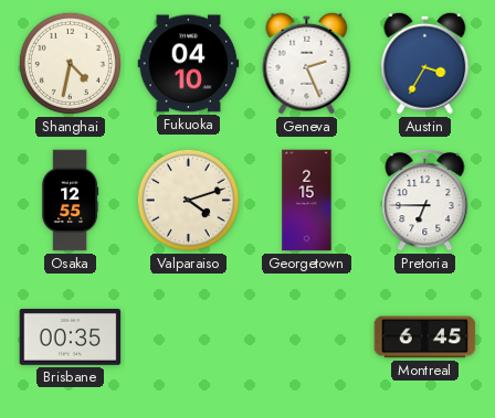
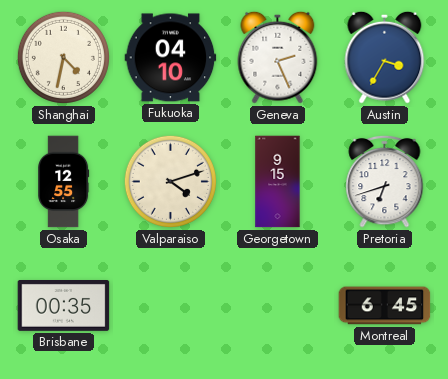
Georgetown: 2:15 -> 9:15 (278, 182)
Pretoria: 6:45 -> 6:42 (385, 181)
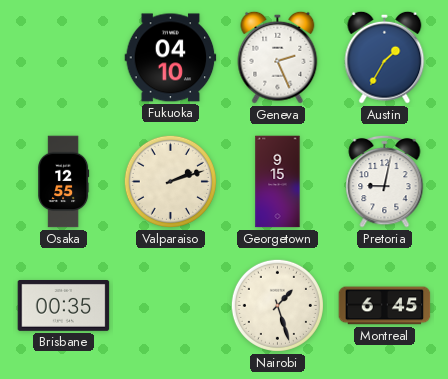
Shanghai: 4:32 -> none (63, 57)
Austin: 3:35 -> 1:35 (385, 57)
Valparaiso: 4:12 -> 2:12 (170, 181)
Pretoria: 6:42 -> 9:02 (385, 181)
Nairobi: none -> 1:27 (277, 305)
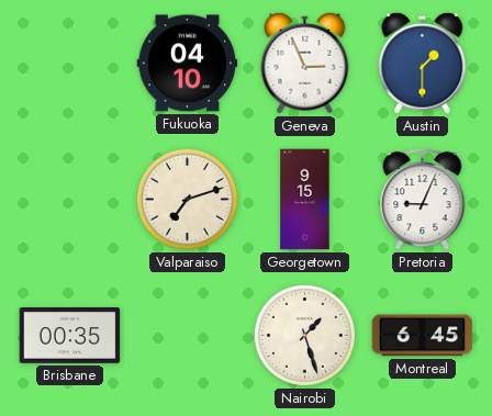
Geneva: 2:26 -> 2:56 (305, 63)
Austin: 1:35 -> 1:30 (423, 63)
Osaka: 12:55 -> none (64, 182)
Valparaiso: 2:12 -> 7:12 (187, 199)
Pretoria: 9:02 -> 9:04 (423, 199)
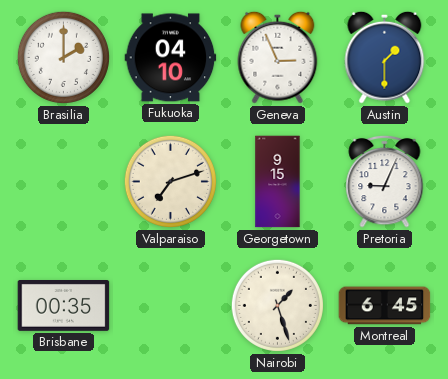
Brasilia: none -> 2:00 (63, 57)
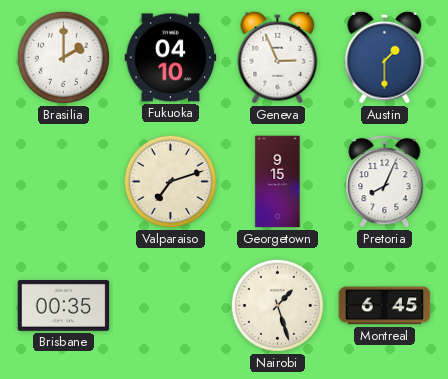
Pretoria: 9:04 -> 8:04 (385, 181)
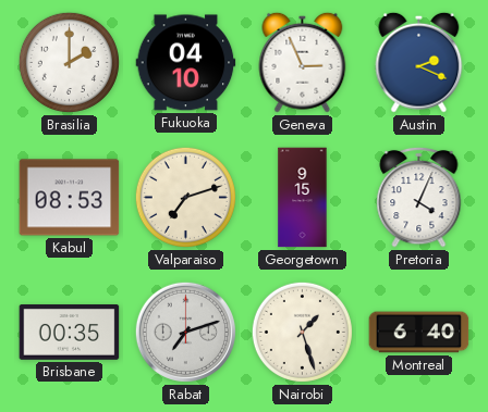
Austin: 1:30 -> 2:19 (419, 62)
Kabul: none -> 08:53 (70, 198)
Pretoria: 8:04 -> 4:04 (419, 197)
Rabat: none -> 7:12 (185, 332)
Montreal: 6:45 -> 6:40 (419, 333)
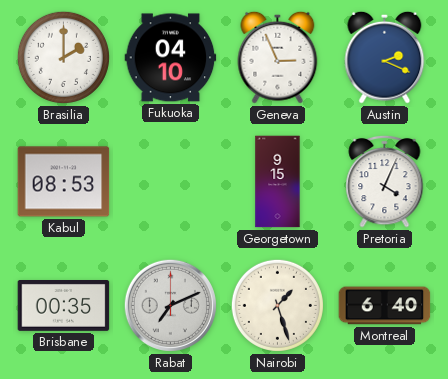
Valparaiso: 7:12 -> none (185, 197)
Rabat: 7:12 -> 7:11 (170, 305)
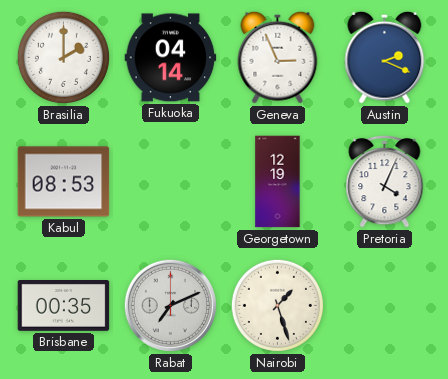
Fukuoka: 04:10 -> 04:14 (171, 58)
Georgetown: 9:15 -> 12:19 (278, 182)
Montreal: 6:40 -> none (385, 306)
